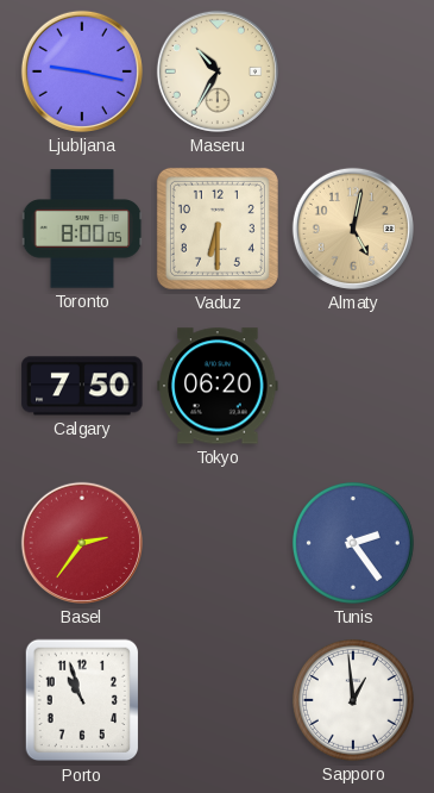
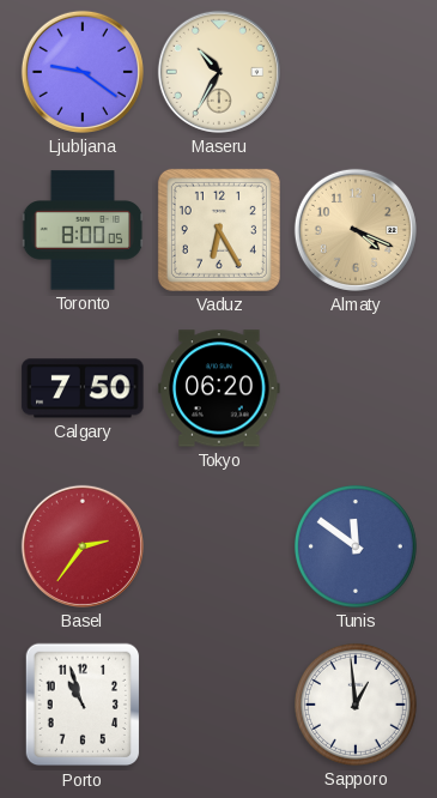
Ljubljana: 9:17 -> 9:21 (83, 72)
Vaduz: 6:30 -> 6:25 (219, 230)
Almaty: 5:02 -> 4:19 (356, 230)
Tunis: 2:24 -> 11:51 (356, 546)
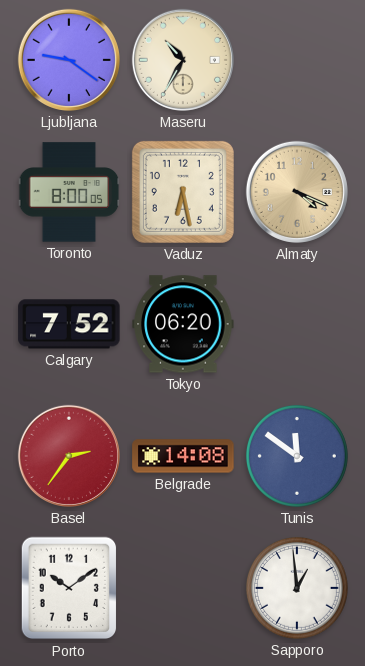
Vaduz: 6:25 -> 6:28 (183, 192)
Calgary: 7:50 -> 7:52 (69, 324)
Belgrade: none -> 14:08 (183, 456)
Porto: 10:57 -> 10:09 (69, 588)
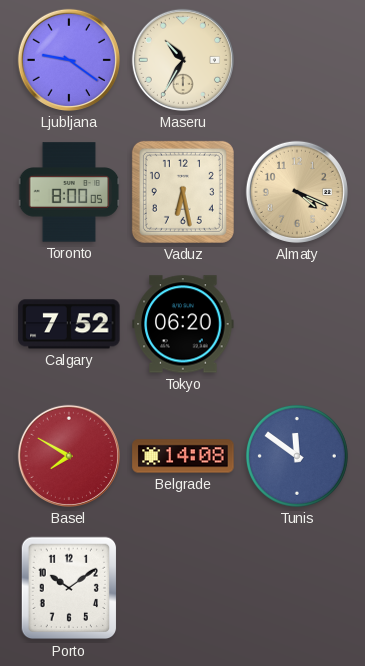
Basel: 2:36 -> 7:50 (69, 456)
Sapporo: 12:59 -> none (297, 588)
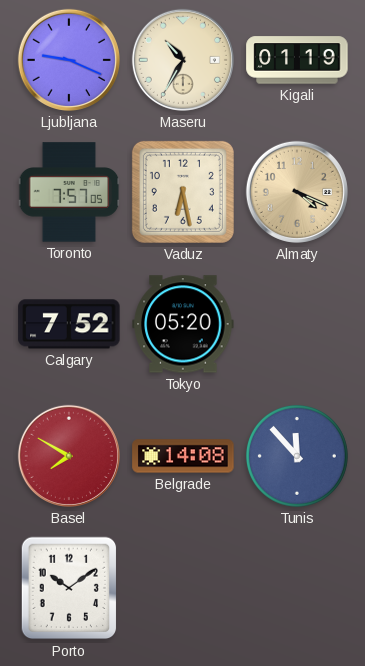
Ljubljana: 9:21 -> 9:19 (69, 60)
Kigali: none -> 01:19 (297, 60)
Toronto: 8:00 -> 7:57 (69, 192)
Tokyo: 06:20 -> 05:20 (183, 324)
Tunis: 11:51 -> 11:53 (297, 456)
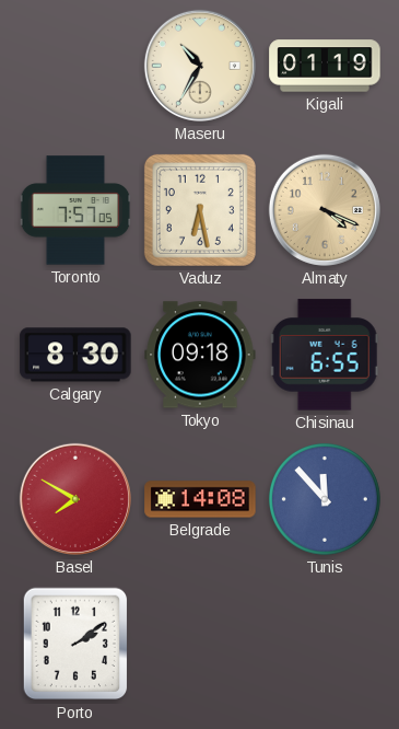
Ljubljana: 9:19 -> none (69, 60)
Calgary: 7:52 -> 8:30 (75, 355)
Tokyo: 05:20 -> 09:18 (200, 355)
Chisinau: none -> 6:55 (325, 355)
Porto: 10:09 -> 2:09 (75, 644)
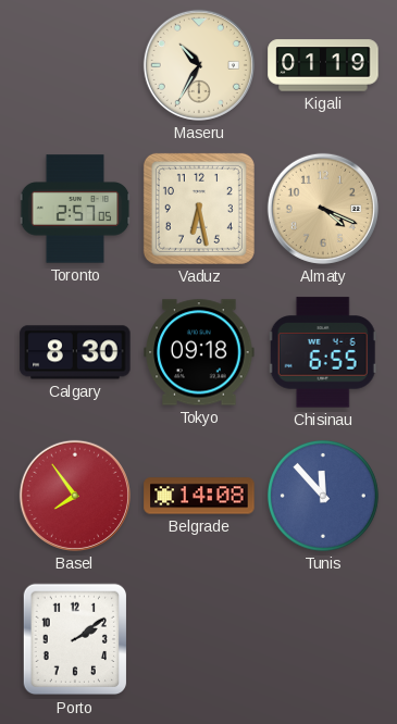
Toronto: 7:57 -> 2:57 (75, 209)
Basel: 7:50 -> 7:54 (75, 496)
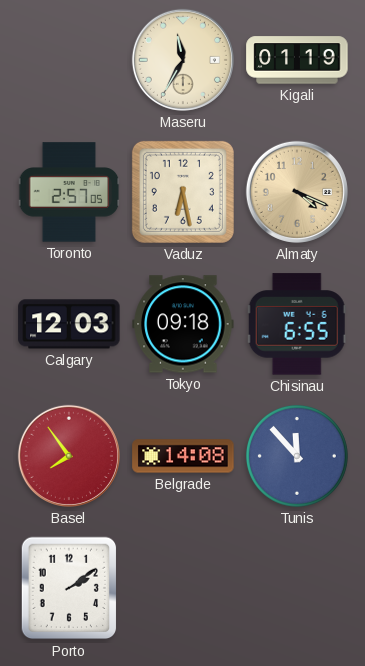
Maseru: 10:35 -> 11:35 (183, 60)
Calgary: 8:30 -> 12:03 (69, 324)
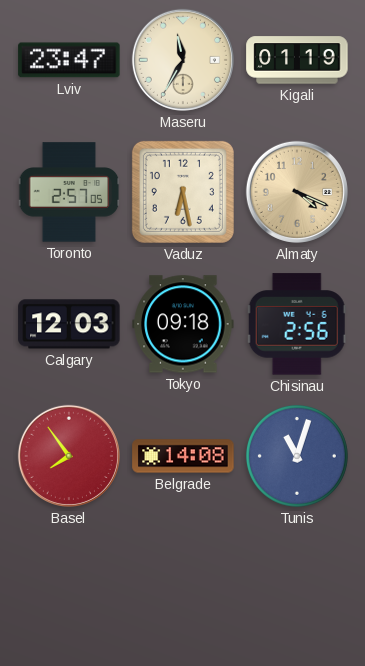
Lviv: none -> 23:47 (69, 60)
Chisinau: 6:55 -> 2:56 (297, 324)
Tunis: 11:53 -> 11:03 (297, 456)
Porto: 2:09 -> none (69, 588)
